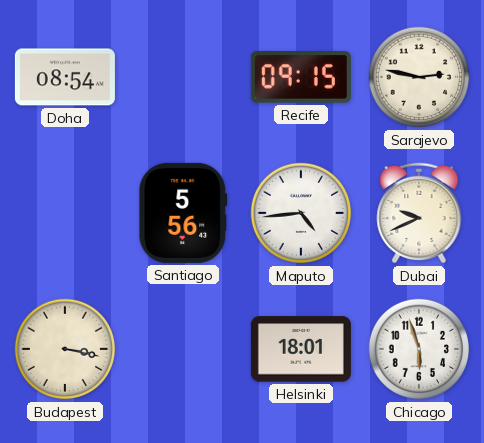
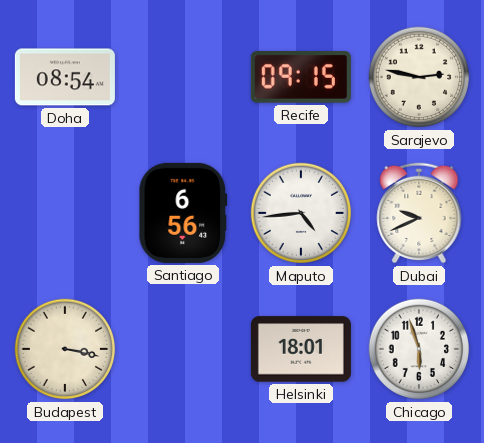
Santiago: 5:56 -> 6:56 (183, 213)
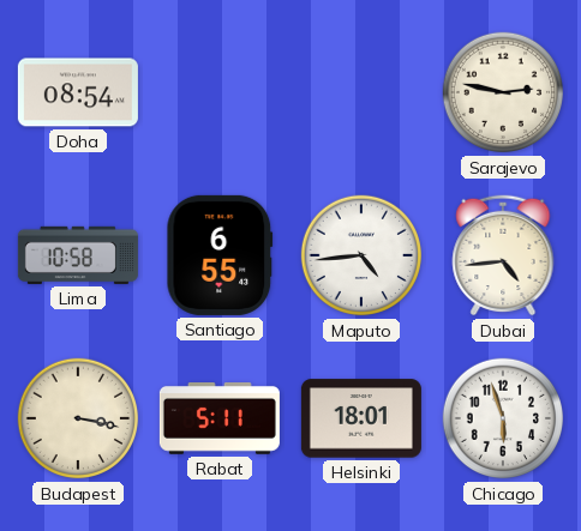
Recife: 09:15 -> none (301, 78)
Lima: none -> 10:58 (78, 255)
Santiago: 6:56 -> 6:55 (220, 255)
Dubai: 9:41 -> 4:44 (503, 255)
Rabat: none -> 5:11 (220, 420)
